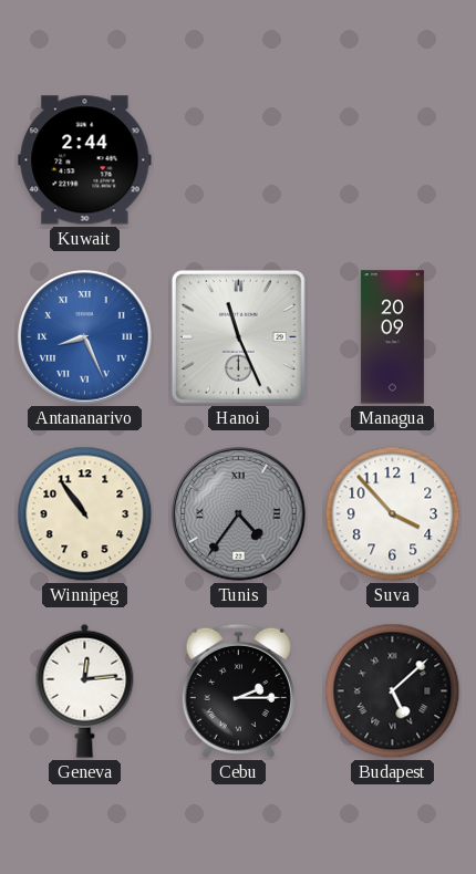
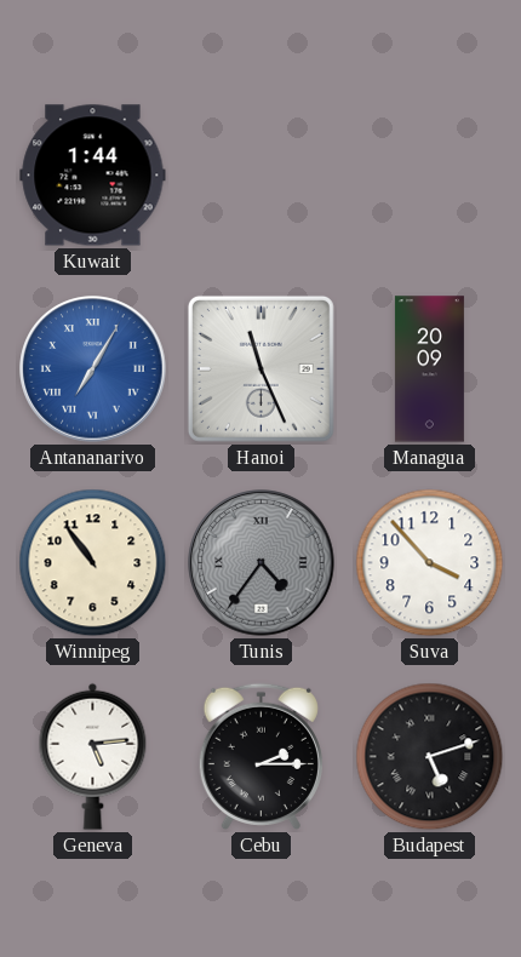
Kuwait: 2:44 -> 1:44 (93, 176)
Antananarivo: 8:26 -> 7:05 (93, 369)
Geneva: 12:14 -> 5:14 (93, 756)
Budapest: 5:08 -> 5:12 (430, 757)
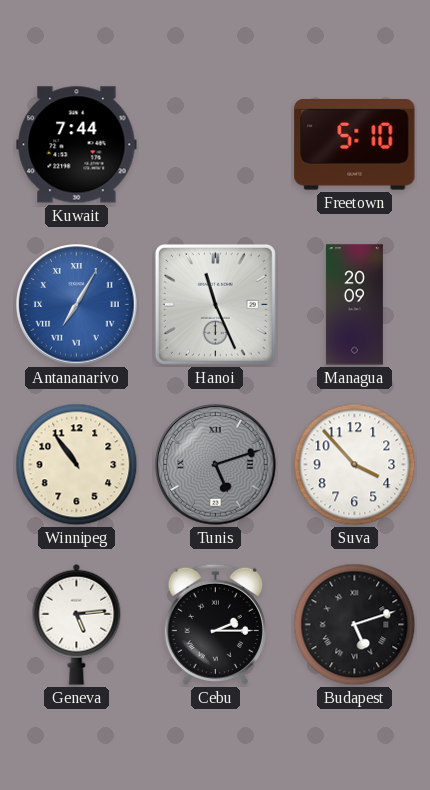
Kuwait: 1:44 -> 7:44 (77, 145)
Freetown: none -> 5:10 (355, 145)
Tunis: 4:36 -> 5:12 (216, 465)
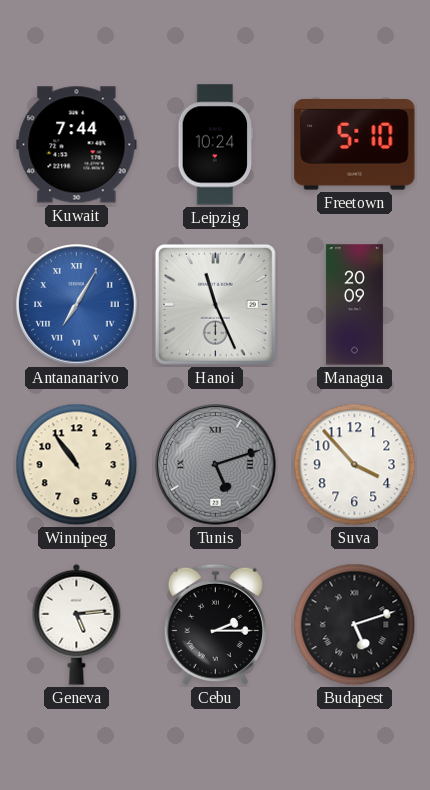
Leipzig: none -> 10:24 (215, 145)
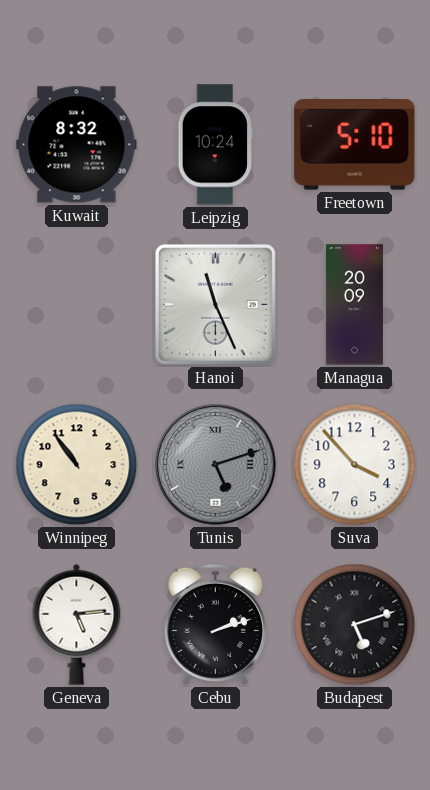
Kuwait: 7:44 -> 8:32 (77, 145)
Antananarivo: 7:05 -> none (77, 305)
Cebu: 2:15 -> 2:12 (215, 624)
